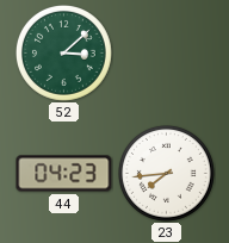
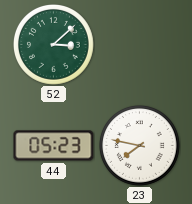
44: 04:23 -> 05:23 (54, 146)
23: 7:44 -> 7:47 (140, 146)
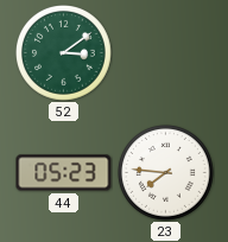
52: 3:08 -> 3:09 (64, 53)
23: 7:47 -> 7:46 (166, 173)
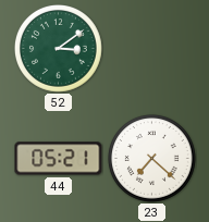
44: 05:23 -> 05:21 (59, 159)
23: 7:46 -> 7:22 (152, 159)
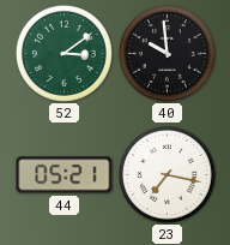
40: none -> 9:59 (168, 54)
23: 7:22 -> 7:17 (168, 175)
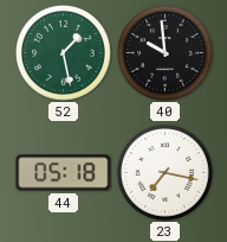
52: 3:09 -> 1:28 (64, 53)
44: 05:21 -> 05:18 (64, 173)
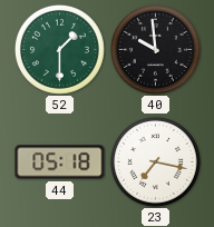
52: 1:28 -> 1:30 (60, 50)
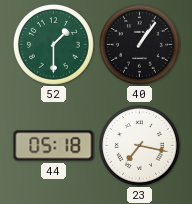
40: 9:59 -> 1:06 (140, 45)
